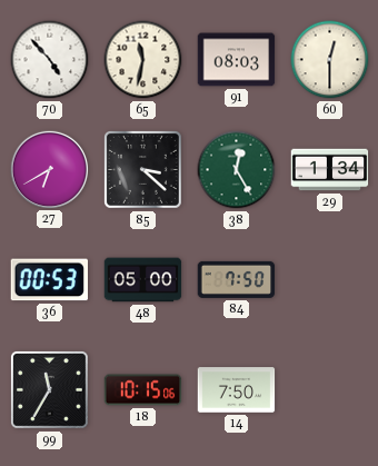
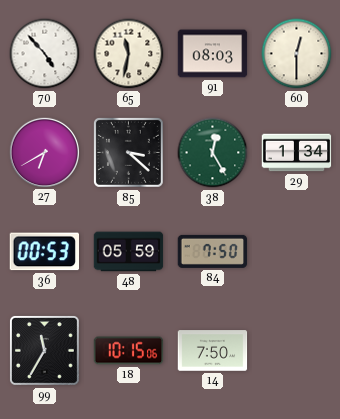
48: 05:00 -> 05:59 (129, 252)
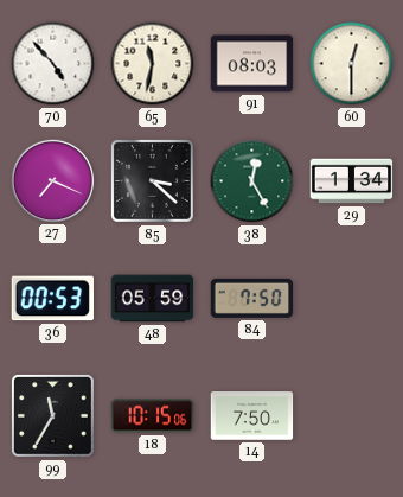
27: 6:40 -> 7:19 (52, 180)
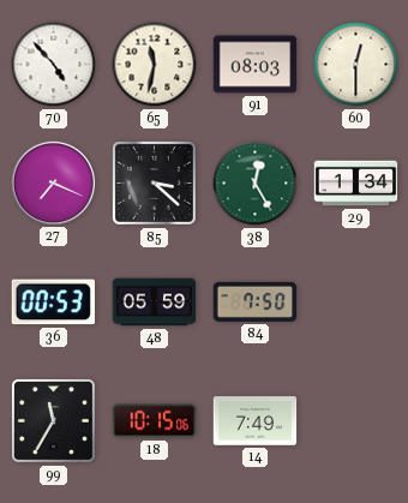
14: 7:50 -> 7:49 (256, 421)
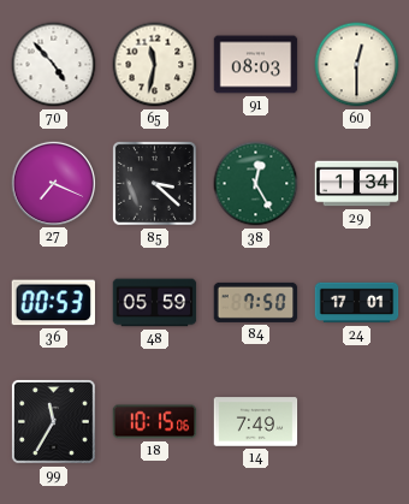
24: none -> 17:01 (357, 303)
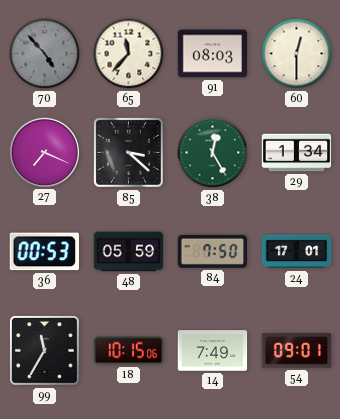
70 dial: white -> grey (45, 54)
65: 11:32 -> 11:37 (129, 54)
54: none -> 09:01 (297, 351)
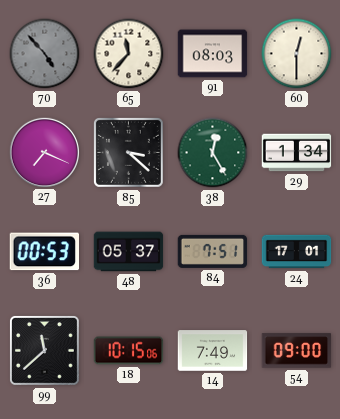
48: 05:59 -> 05:37 (129, 252)
84: 7:50 -> 7:51 (213, 251)
99: 11:35 -> 11:38 (44, 350)
54: 09:01 -> 09:00 (297, 351)
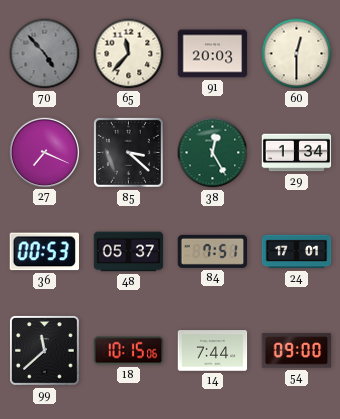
91: 08:03 -> 20:03 (213, 54)
14: 7:49 -> 7:44 (213, 351)
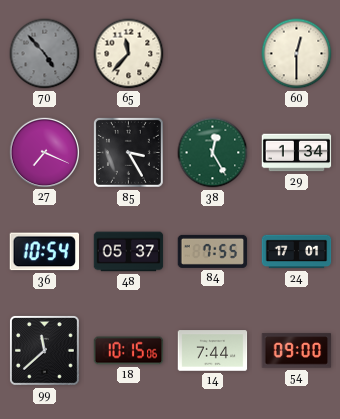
91: 20:03 -> none (213, 54)
85: 3:22 -> 3:25 (128, 152)
36: 00:53 -> 10:54 (44, 252)
84: 7:51 -> 7:55 (213, 251)
